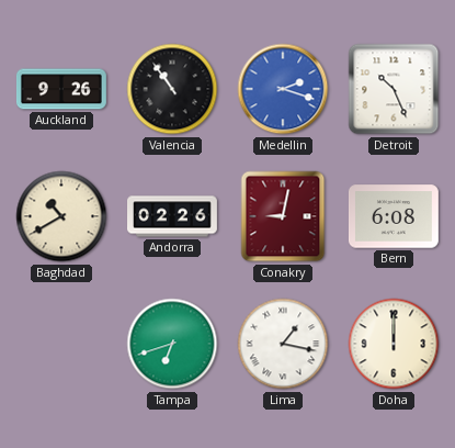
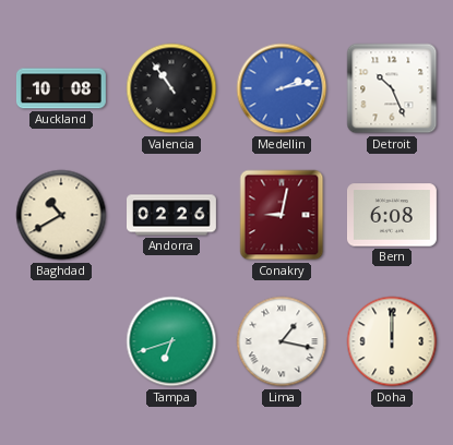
Auckland: 9:26 -> 10:08 (61, 88)
Medellin: 2:18 -> 2:13 (282, 88)
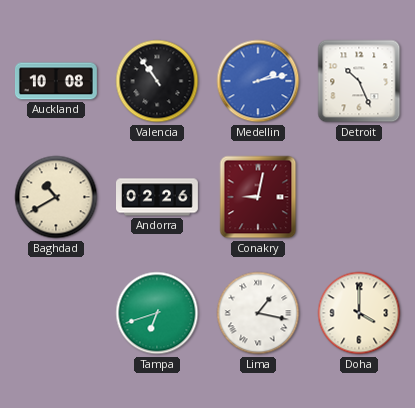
Bern: 6:08 -> none (392, 215)
Doha: 12:00 -> 4:00 (359, 313)
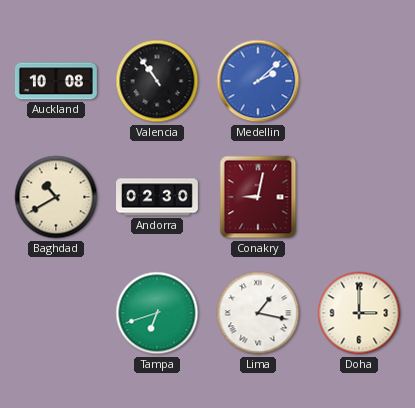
Medellin: 2:13 -> 2:08 (258, 81)
Detroit: 10:26 -> none (359, 81)
Andorra: 02:26 -> 02:30 (158, 197)
Doha: 4:00 -> 3:00 (359, 313)
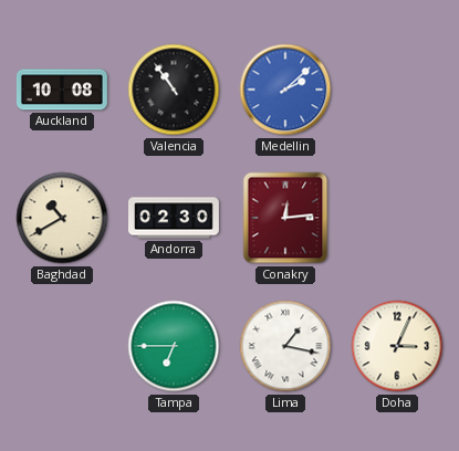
Conakry: 9:02 -> 12:14 (285, 218)
Tampa: 6:42 -> 6:45 (174, 346)
Doha: 3:00 -> 3:04 (397, 346)
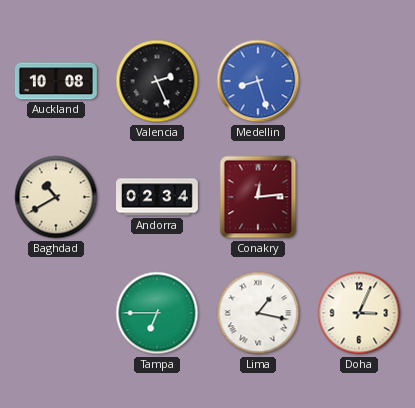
Valencia: 10:54 -> 2:26 (157, 81)
Medellin: 2:08 -> 8:27 (258, 81)
Andorra: 02:30 -> 02:34 (158, 197)
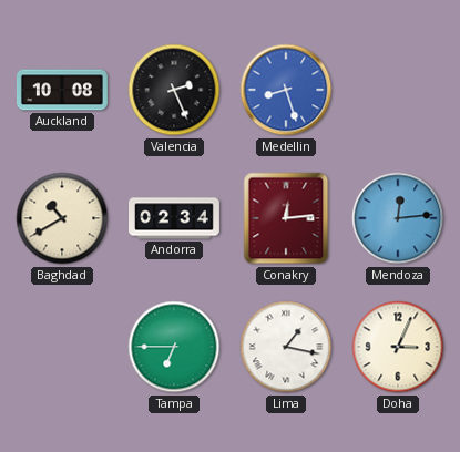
Mendoza: none -> 12:14 (398, 218)
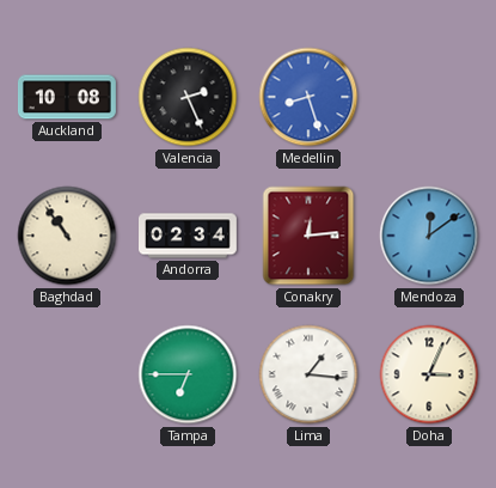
Baghdad: 10:40 -> 10:54 (67, 236)
Mendoza: 12:14 -> 12:09 (429, 236)
Lima: 1:17 -> 1:16 (308, 374)
